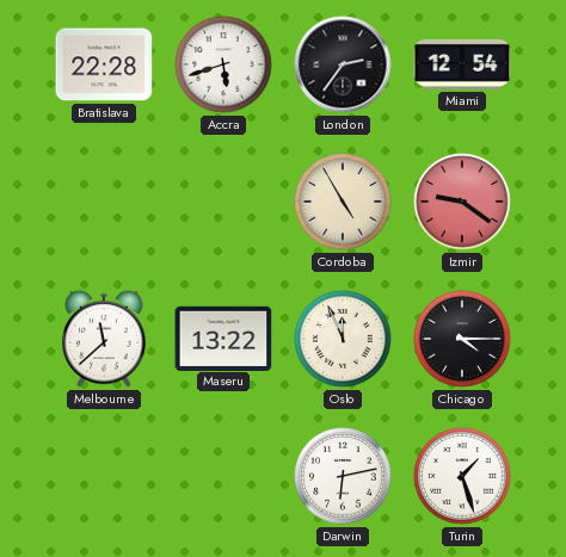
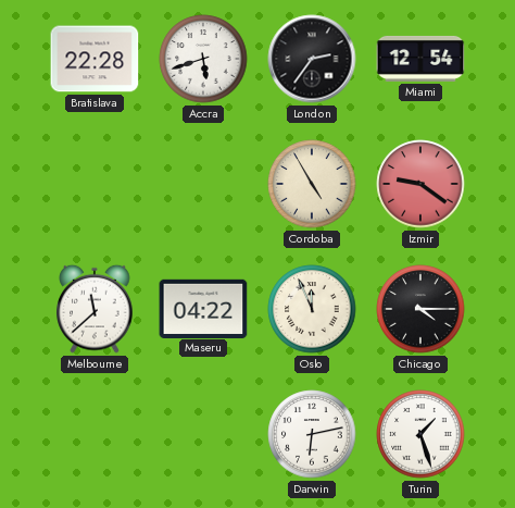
Maseru: 13:22 -> 04:22 (203, 308)
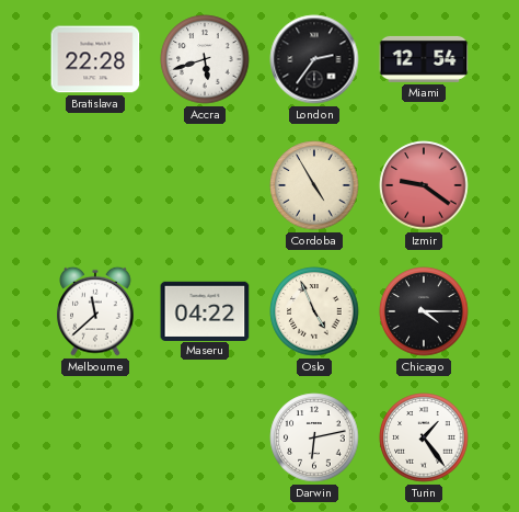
Oslo: 11:56 -> 4:56 (314, 311)
Turin: 1:27 -> 1:24 (424, 437)
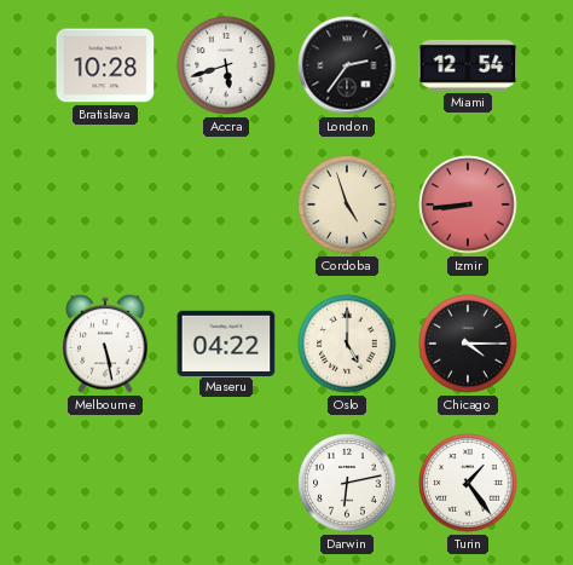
Bratislava: 22:28 -> 10:28 (105, 65)
Cordoba: 4:55 -> 4:57 (347, 204)
Izmir: 9:21 -> 8:44 (468, 204)
Melbourne: 11:38 -> 5:28 (105, 344)
Oslo: 4:56 -> 5:00 (347, 344)
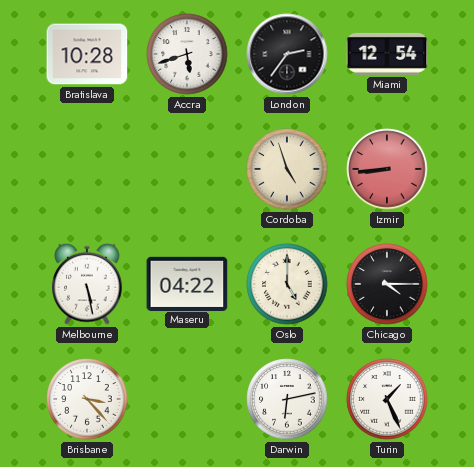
Brisbane: none -> 3:23 (87, 399)
Turin: 1:24 -> 1:26 (387, 399)
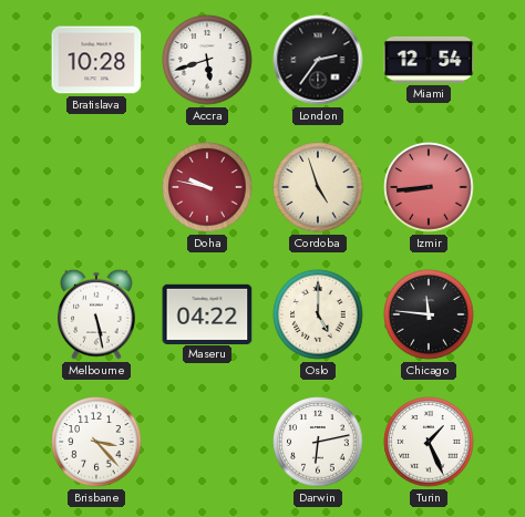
Doha: none -> 9:47 (207, 187)
Chicago: 4:15 -> 11:46 (429, 314)
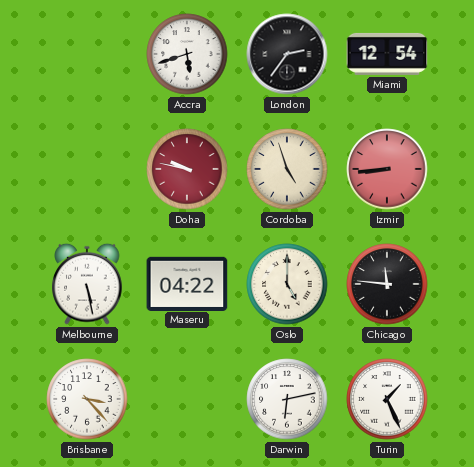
Bratislava: 10:28 -> none (96, 60)
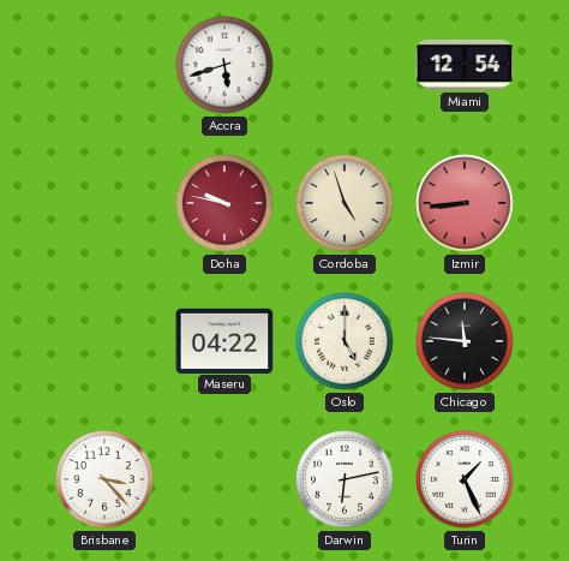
London: 2:36 -> none (287, 54)
Melbourne: 5:28 -> none (87, 284)
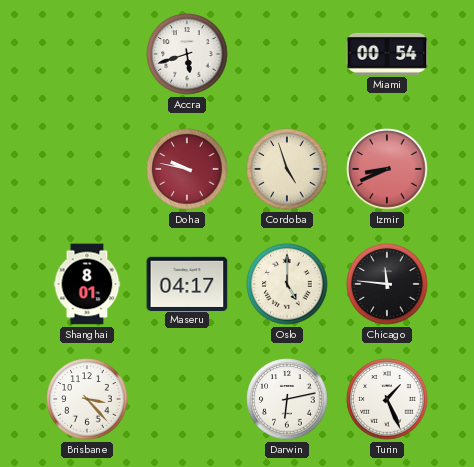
Miami: 12:54 -> 00:54 (387, 54)
Izmir: 8:44 -> 8:41 (387, 169)
Shanghai: none -> 8:01 (87, 284)
Maseru: 04:22 -> 04:17 (187, 283)
